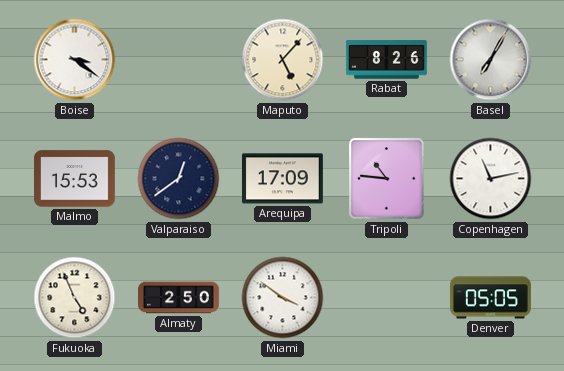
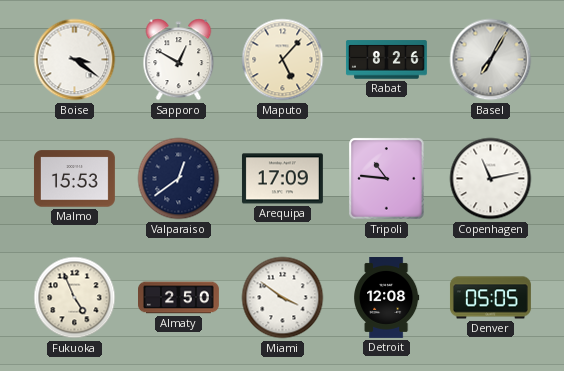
Sapporo: none -> 12:50 (179, 60)
Detroit: none -> 12:08 (387, 298)
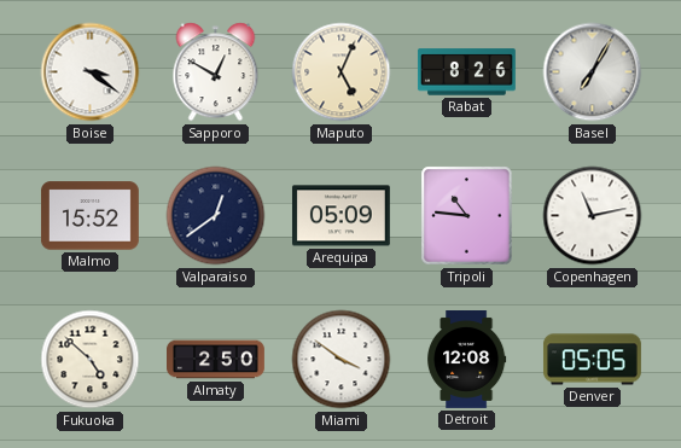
Maputo: 5:07 -> 5:04 (342, 72)
Malmo: 15:53 -> 15:52 (89, 216)
Arequipa: 17:09 -> 05:09 (340, 216)
Fukuoka: 4:56 -> 4:52 (91, 360)
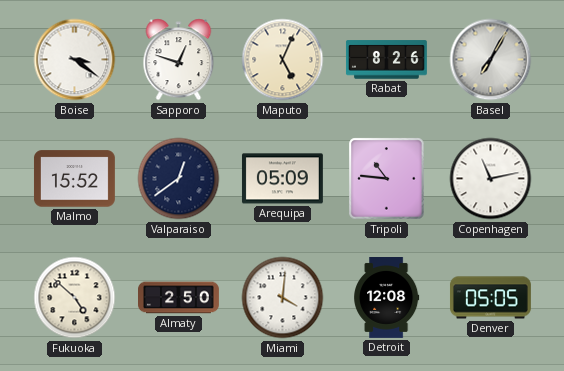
Sapporo: 12:50 -> 12:48 (179, 60)
Miami: 3:51 -> 4:01 (283, 298)
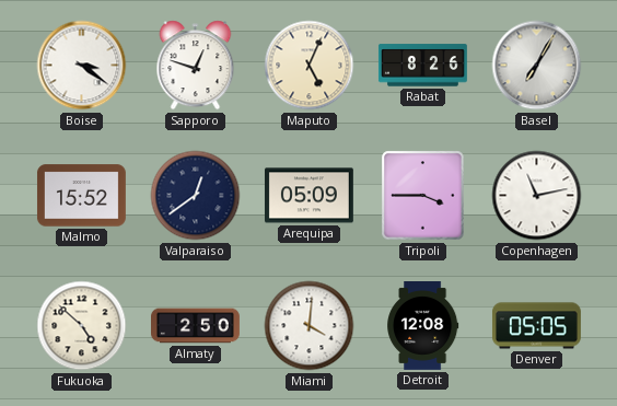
Tripoli: 10:46 -> 3:45 (423, 196)
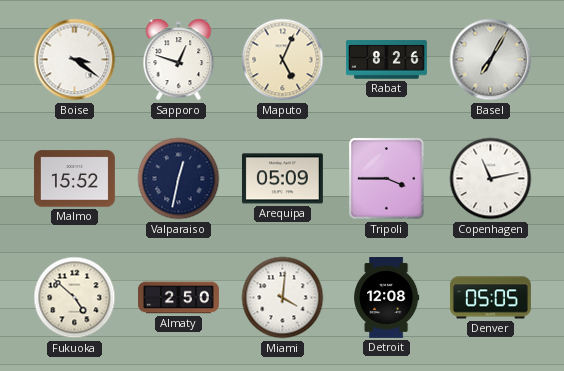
Valparaiso: 12:39 -> 12:32 (179, 179)
